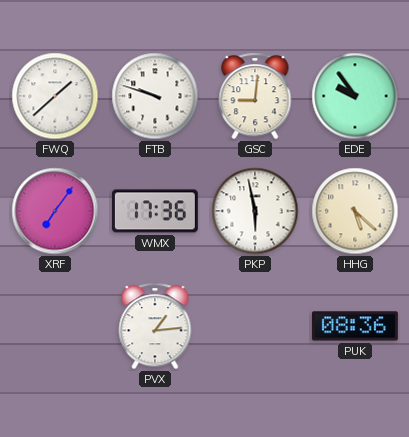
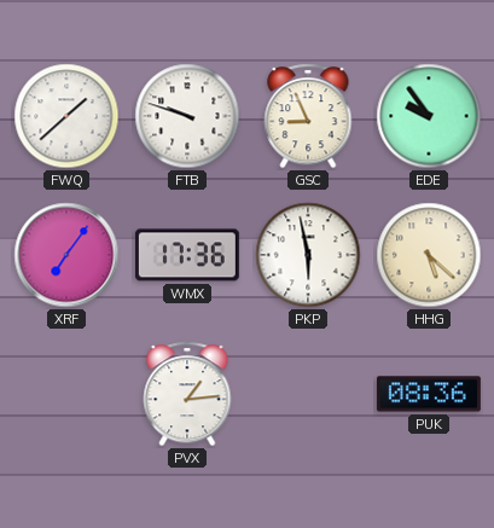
GSC: 9:01 -> 8:56 (308, 116)
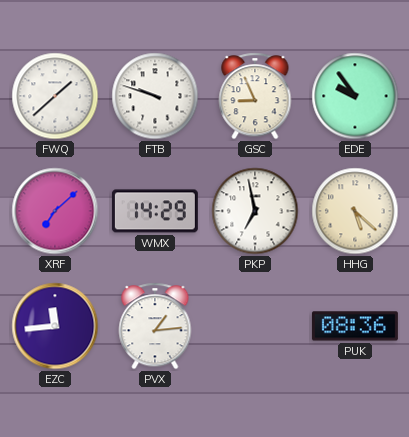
XRF: 7:06 -> 7:08 (55, 211)
WMX: 17:36 -> 14:29 (155, 211)
PKP: 5:58 -> 6:58 (255, 211)
EZC: none -> 11:44 (55, 326)
